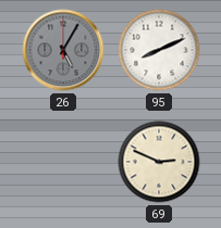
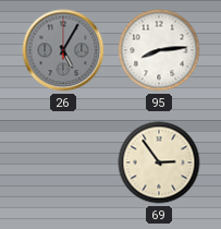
95: 8:11 -> 8:14 (159, 50)
69: 2:49 -> 2:54 (159, 162)
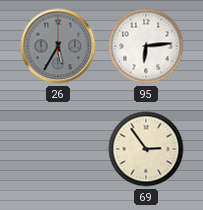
26: 5:05 -> 5:35 (58, 46)
95: 8:14 -> 6:14 (146, 46)
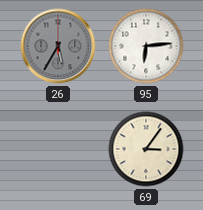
69: 2:54 -> 3:06 (146, 149)
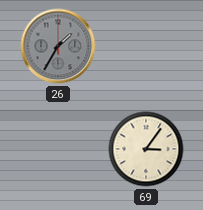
26: 5:35 -> 1:35 (58, 46)
95: 6:14 -> none (146, 46)
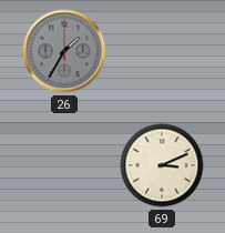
69: 3:06 -> 3:11 (162, 165)
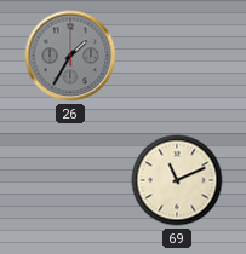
69: 3:11 -> 11:11 (177, 180)
